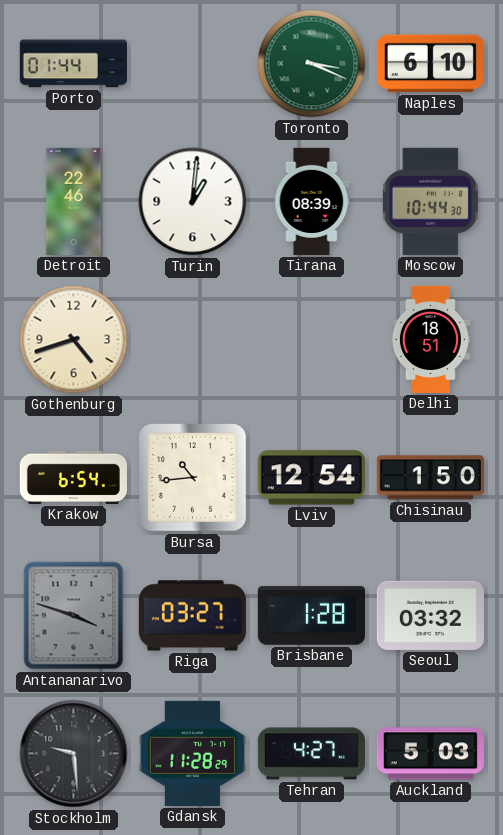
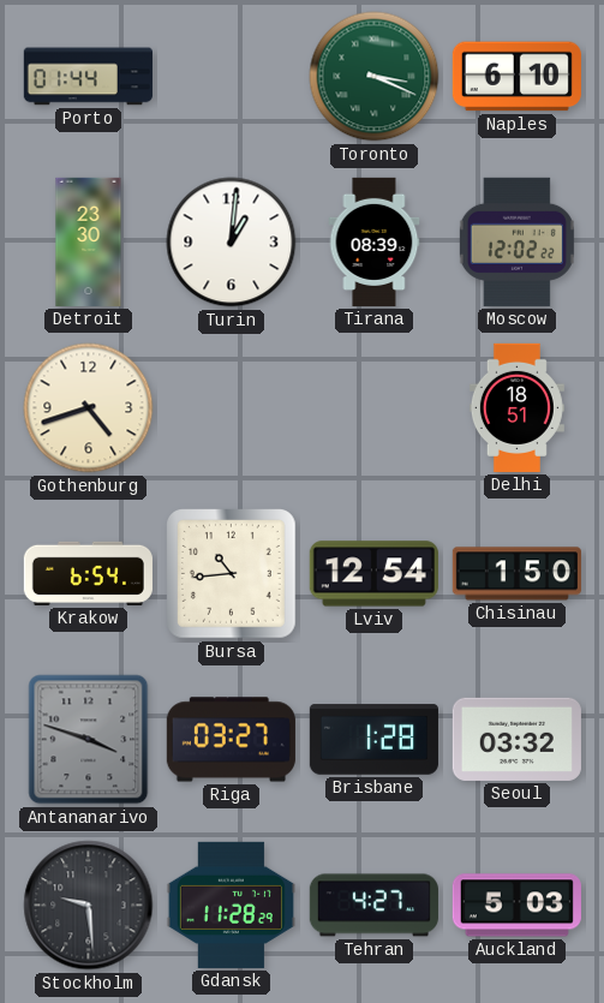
Detroit: 22:46 -> 23:30 (89, 241)
Moscow: 10:44 -> 12:02 (516, 241)
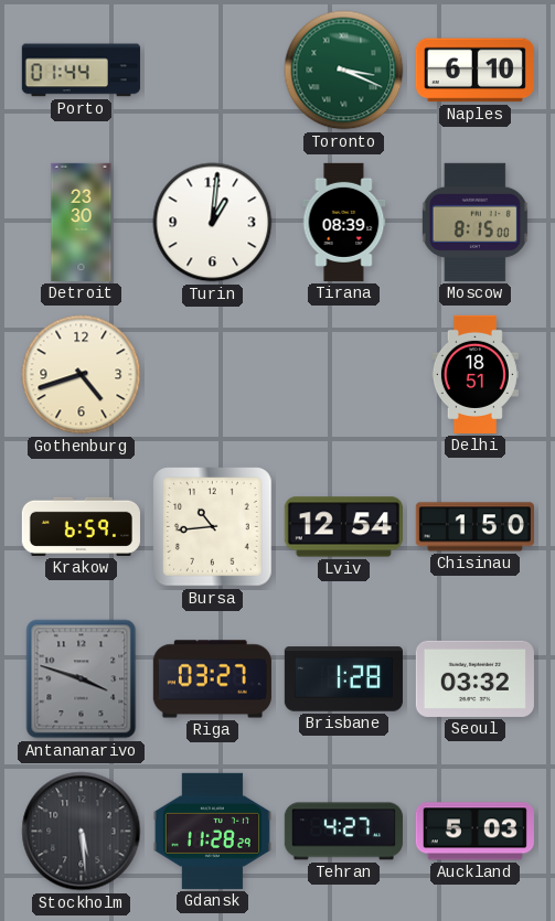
Moscow: 12:02 -> 8:15 (474, 222)
Krakow: 6:54 -> 6:59 (81, 526)
Stockholm: 9:29 -> 5:29 (82, 832)
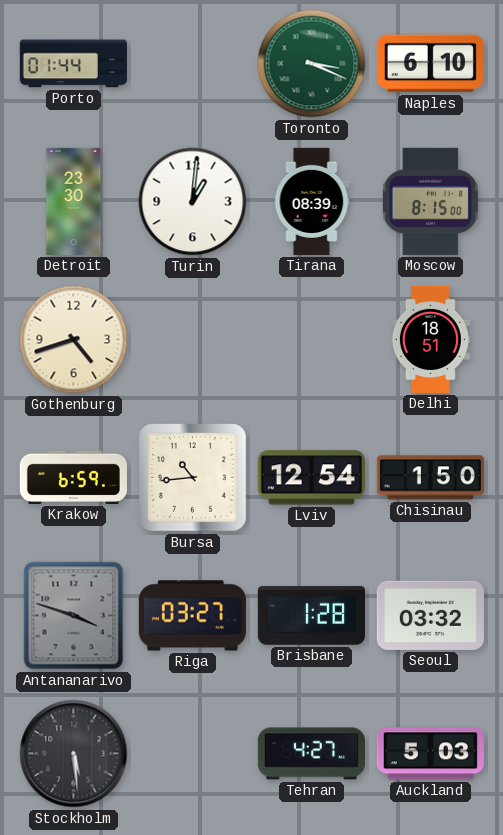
Gdansk: 11:28 -> none (212, 831)
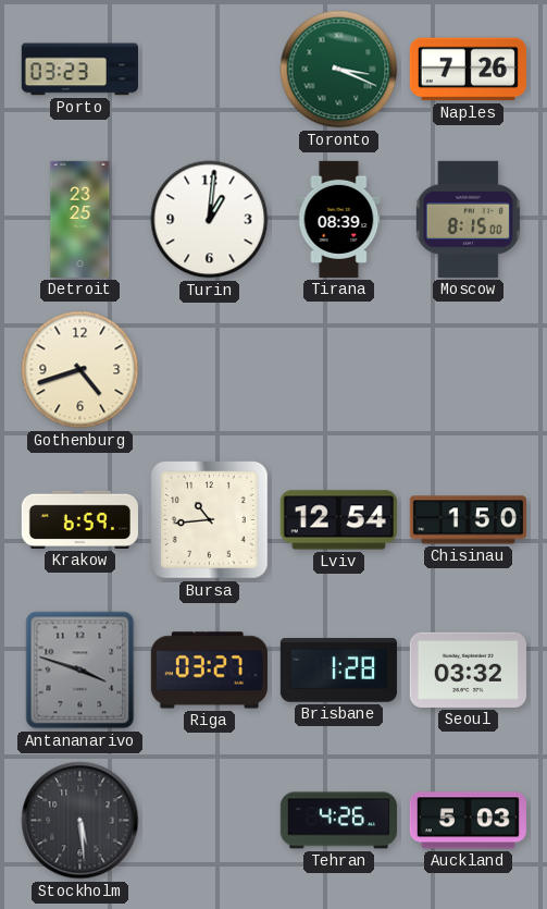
Porto: 01:44 -> 03:23 (79, 70)
Naples: 6:10 -> 7:26 (468, 70)
Detroit: 23:30 -> 23:25 (80, 219)
Delhi: 18:51 -> none (430, 339)
Tehran: 4:27 -> 4:26 (338, 821)
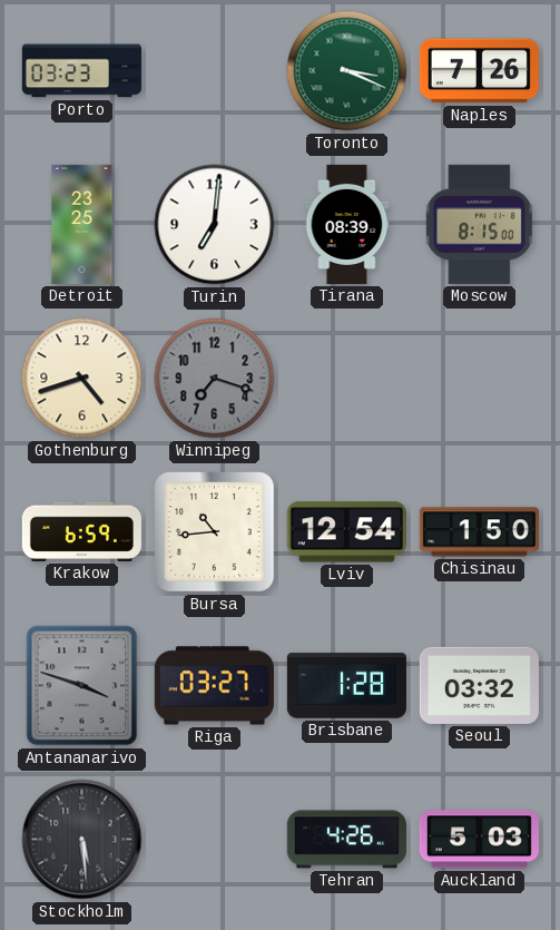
Turin: 1:01 -> 7:01 (215, 225)
Winnipeg: none -> 7:18 (215, 379)
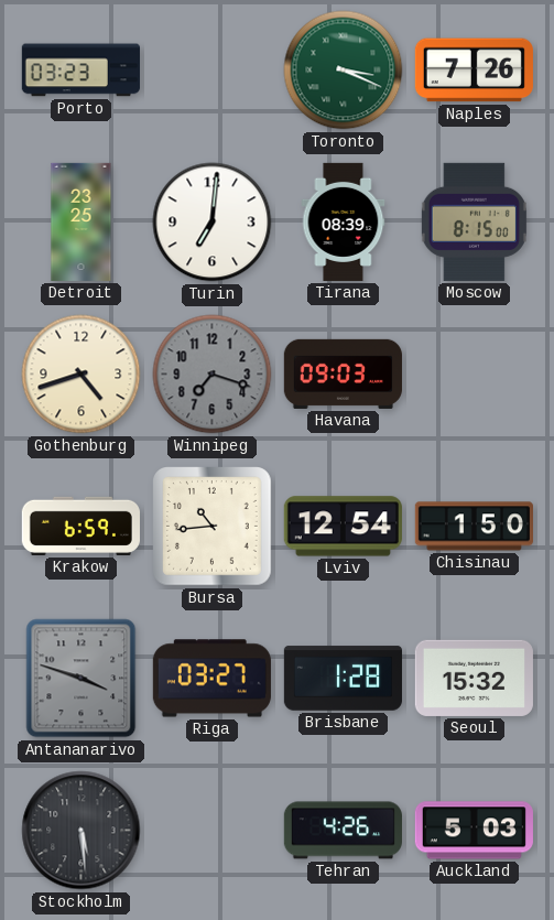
Havana: none -> 09:03 (343, 374)
Seoul: 03:32 -> 15:32 (474, 678)
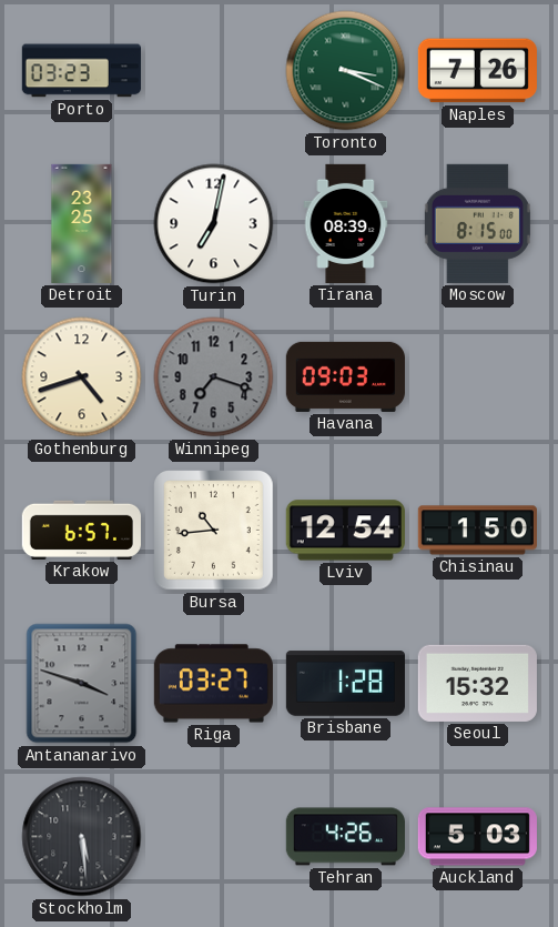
Turin: 7:01 -> 7:02 (214, 224)
Krakow: 6:59 -> 6:57 (81, 530)
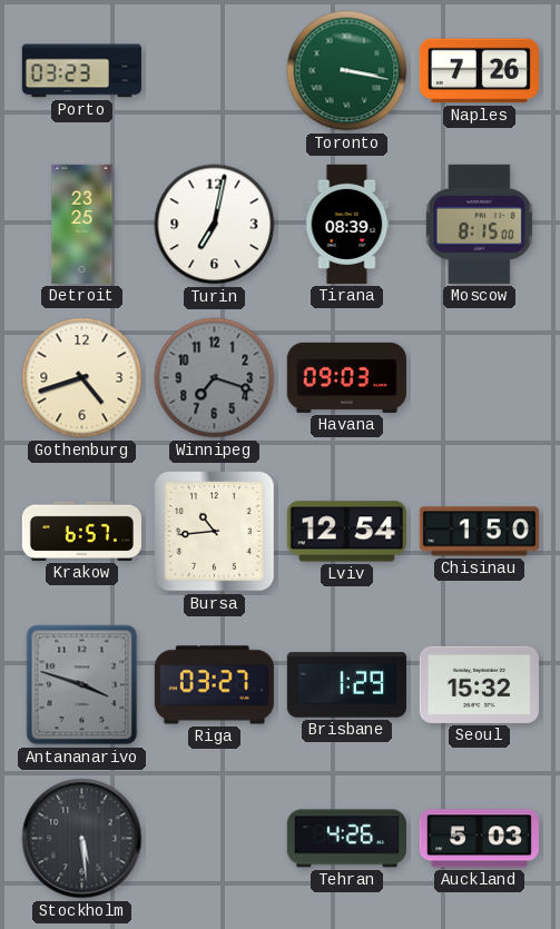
Toronto: 3:19 -> 3:17 (347, 71)
Brisbane: 1:28 -> 1:29 (346, 685)
